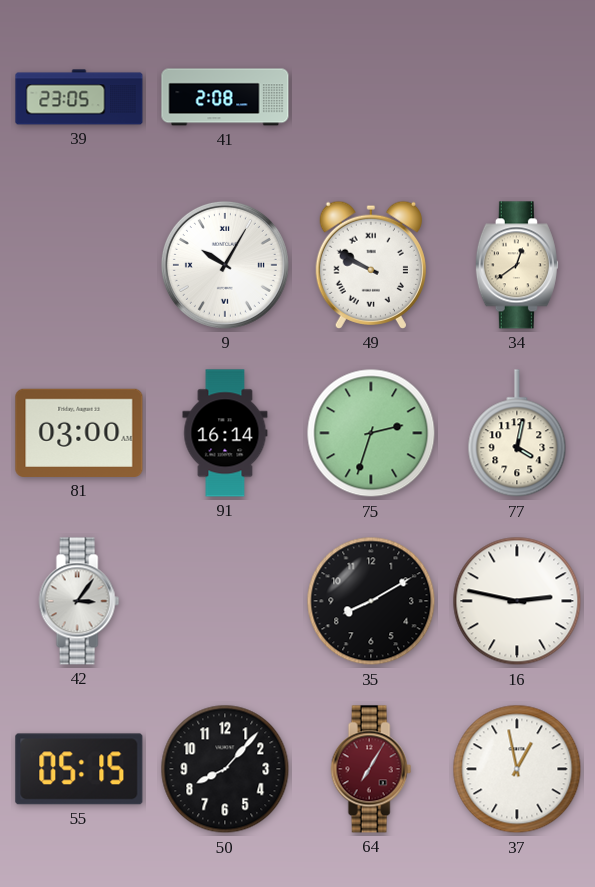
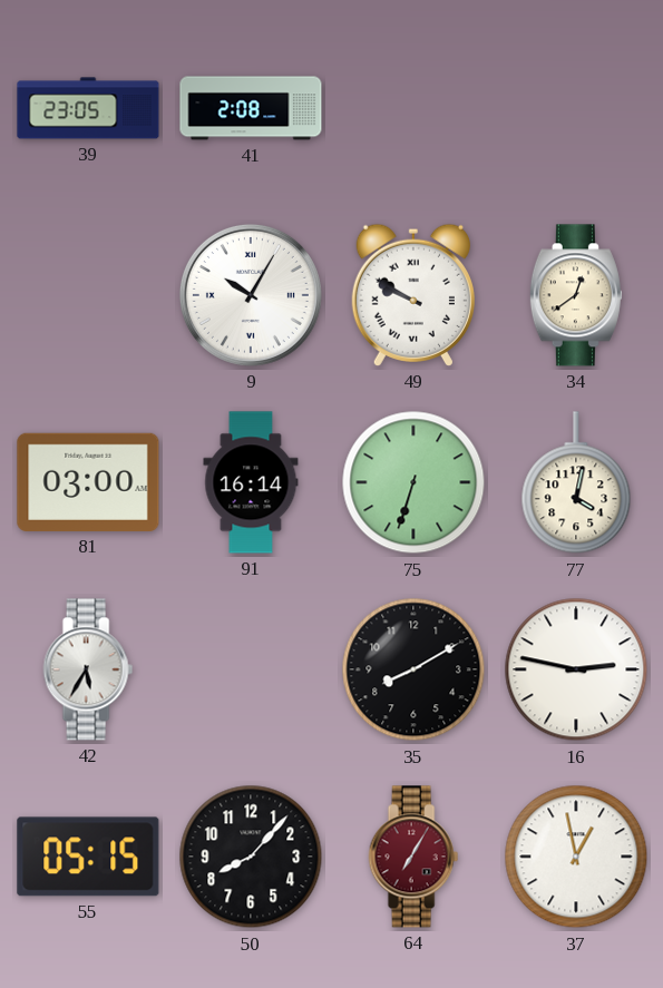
75: 2:33 -> 6:33 (413, 482)
42: 3:06 -> 5:35 (88, 669)
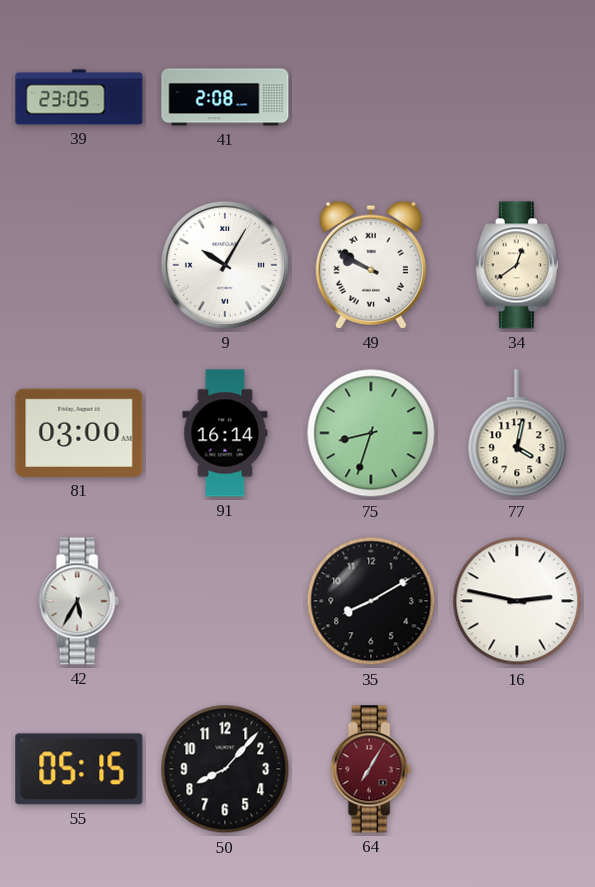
75: 6:33 -> 8:33 (371, 433)
37: 12:58 -> none (576, 857)
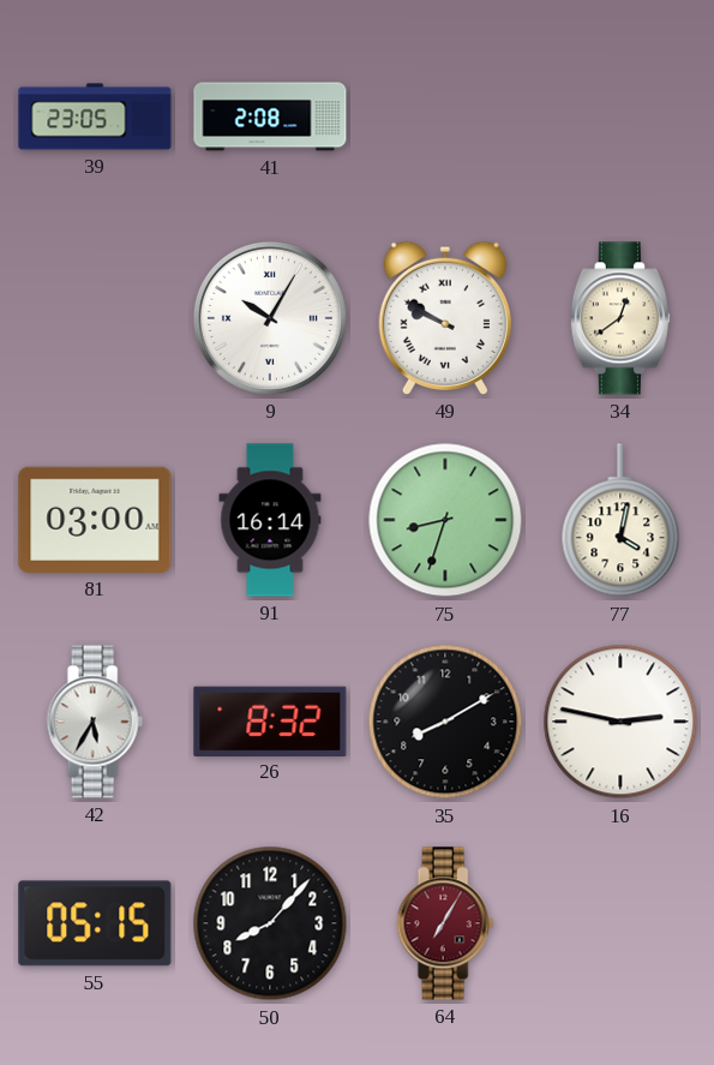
26: none -> 8:32 (270, 720)
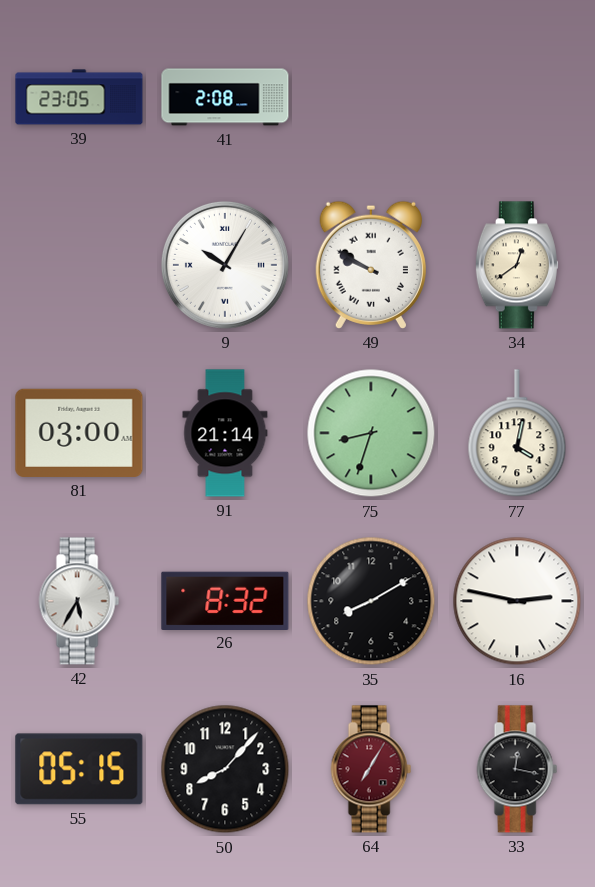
91: 16:14 -> 21:14 (225, 433)
33: none -> 12:17 (517, 769)
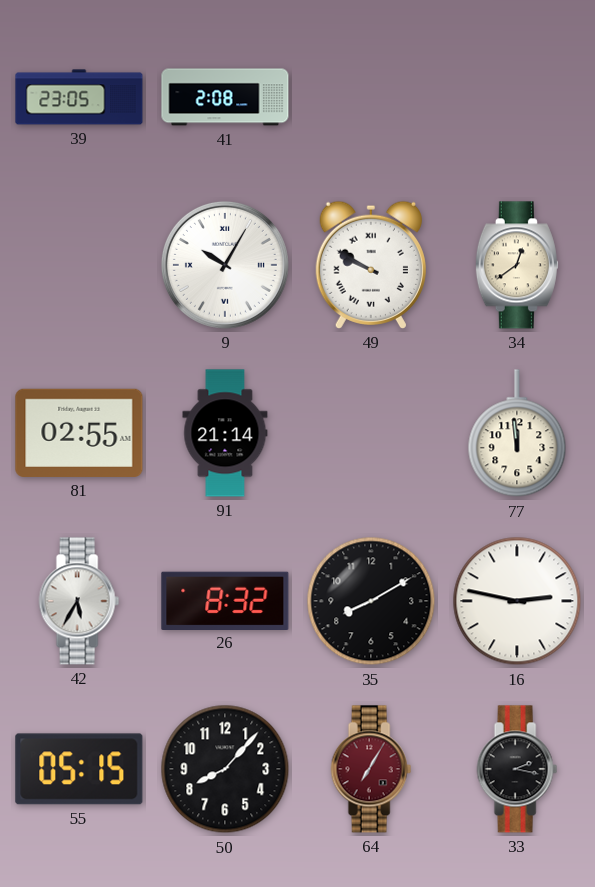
81: 03:00 -> 02:55 (79, 433)
75: 8:33 -> none (371, 433)
77: 4:02 -> 11:59 (517, 434)
33: 12:17 -> 2:17 (517, 769)
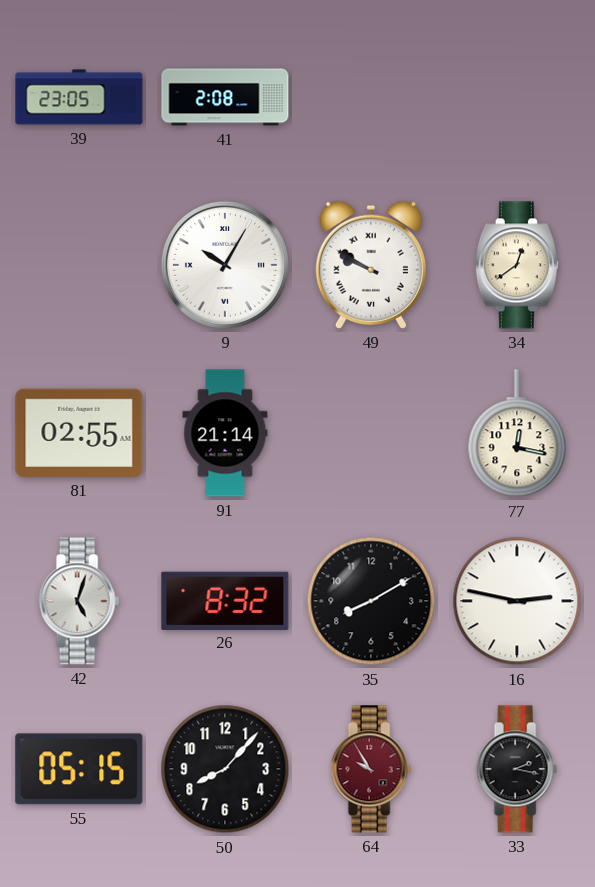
77: 11:59 -> 12:17 (517, 434)
42: 5:35 -> 5:03 (79, 601)
64: 7:05 -> 9:55 (371, 769)
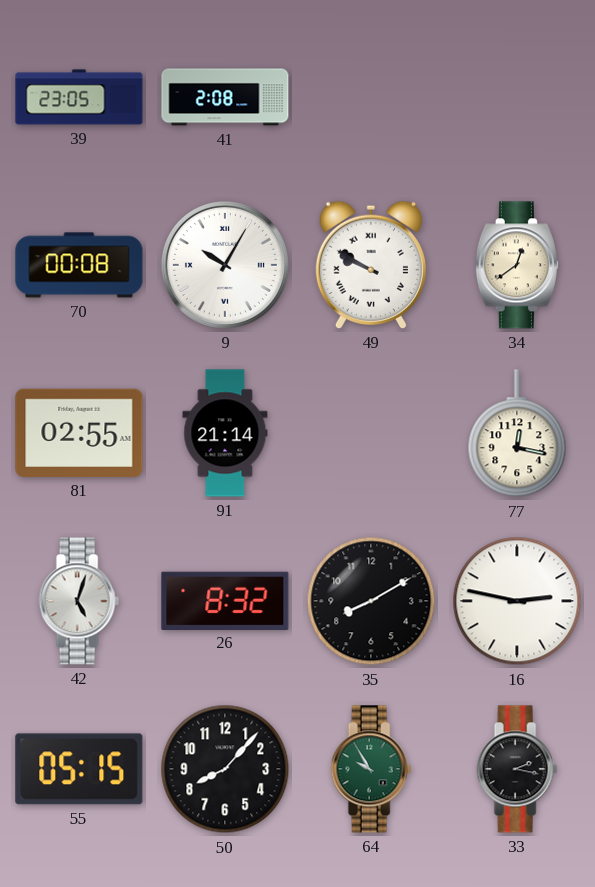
70: none -> 00:08 (79, 265)
64 dial: burgundy -> green (371, 769)
